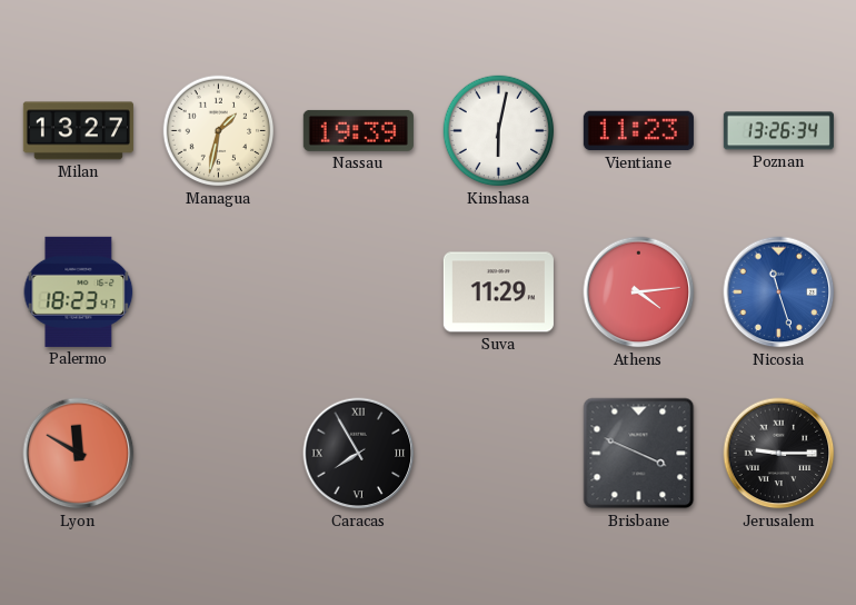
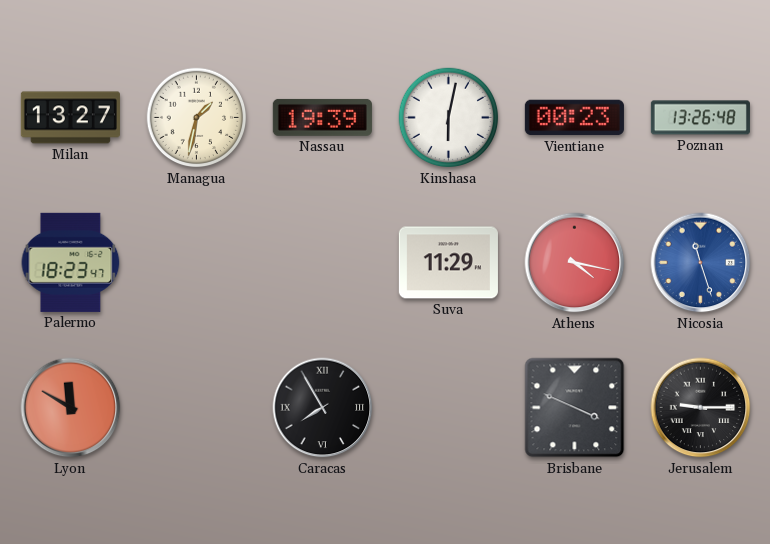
Vientiane: 11:23 -> 00:23 (574, 118)
Poznan: 13:26:34 -> 13:26:48 (700, 118)
Athens: 4:14 -> 4:17 (575, 263)
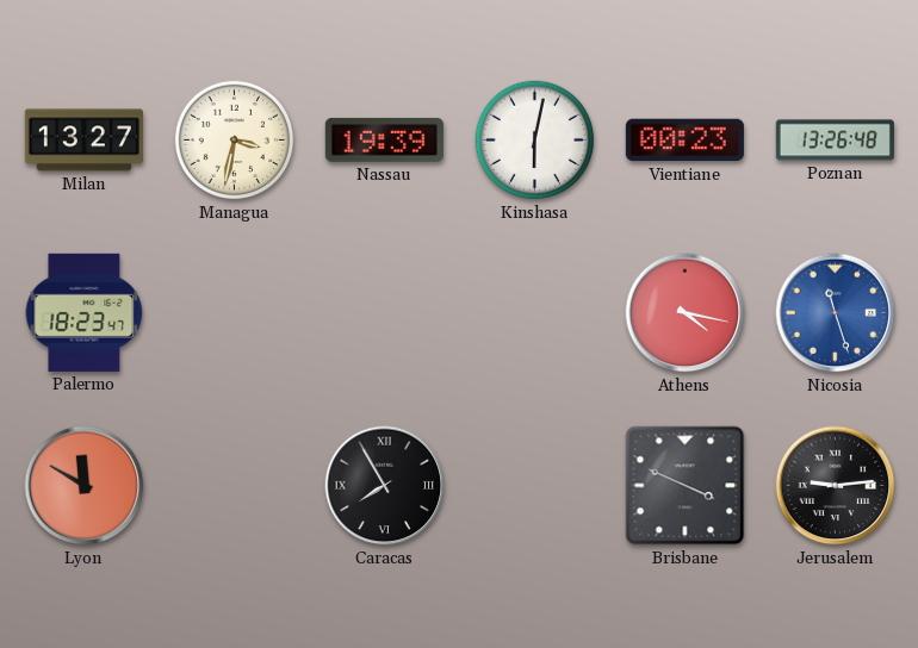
Managua: 1:32 -> 3:32 (235, 141)
Suva: 11:29 -> none (448, 263)
Jerusalem: 9:15 -> 9:14 (836, 486)
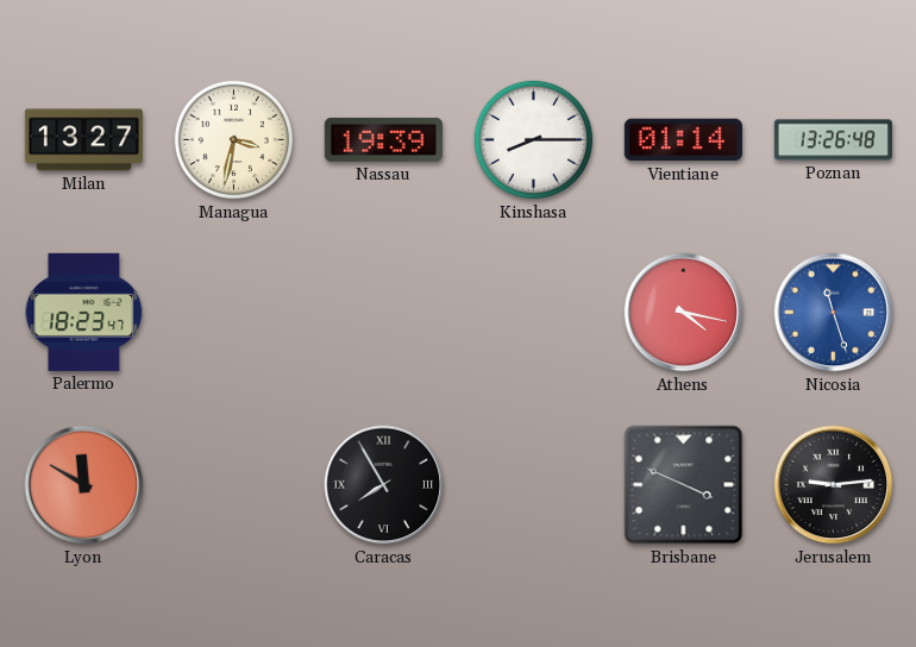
Kinshasa: 6:02 -> 8:15 (534, 140)
Vientiane: 00:23 -> 01:14 (683, 140)
